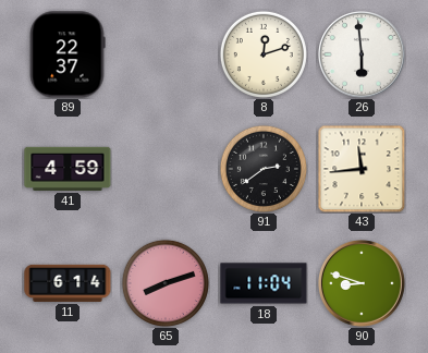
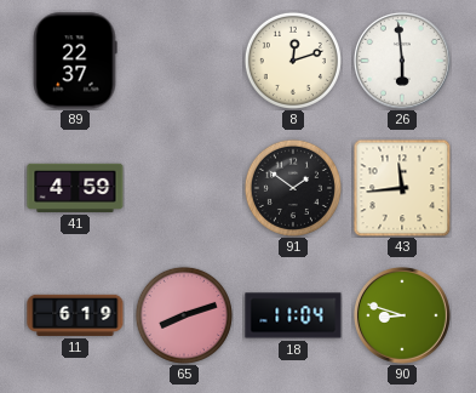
91: 2:39 -> 1:51 (293, 188)
11: 6:14 -> 6:19 (75, 315)
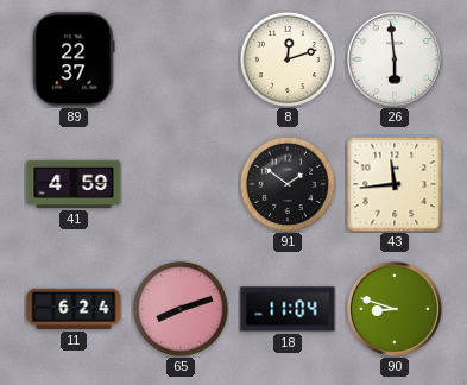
11: 6:19 -> 6:24 (74, 309)
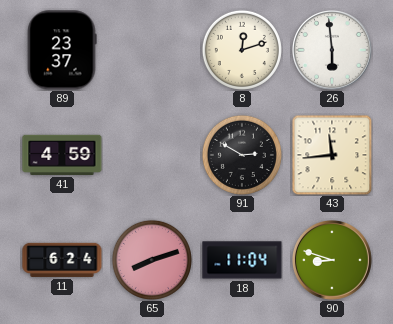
89: 22:37 -> 23:37 (62, 50)
91: 1:51 -> 2:50 (242, 155)
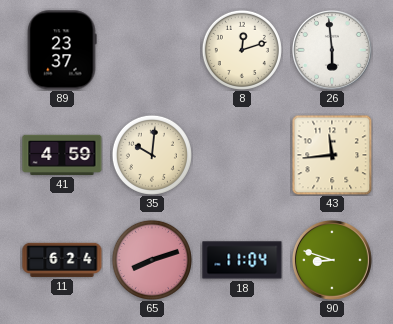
35: none -> 10:01 (152, 155)
91: 2:50 -> none (242, 155)
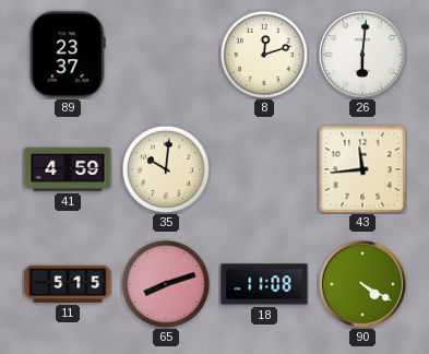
26: 5:59 -> 6:01 (364, 56)
11: 6:24 -> 5:15 (68, 284)
18: 11:04 -> 11:08 (264, 284)
90: 8:48 -> 4:20 (364, 285)
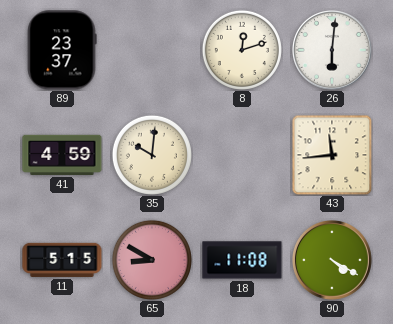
65: 8:12 -> 8:50 (152, 260)
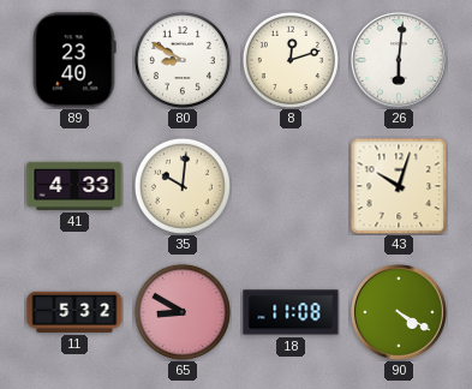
89: 23:37 -> 23:40 (74, 60)
80: none -> 8:50 (183, 60)
41: 4:59 -> 4:33 (74, 186)
43: 11:44 -> 10:03 (399, 186)
11: 5:15 -> 5:32 (74, 312)
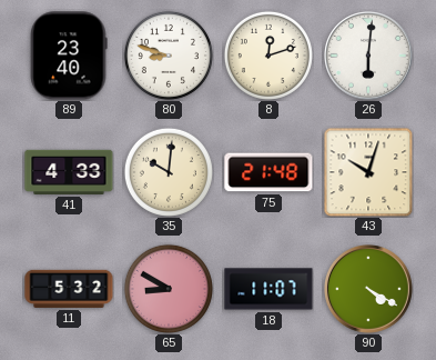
80: 8:50 -> 8:48 (169, 56)
75: none -> 21:48 (268, 172)
18: 11:08 -> 11:07 (268, 289)
